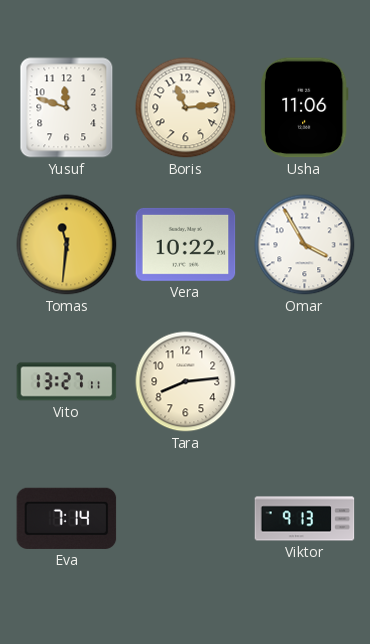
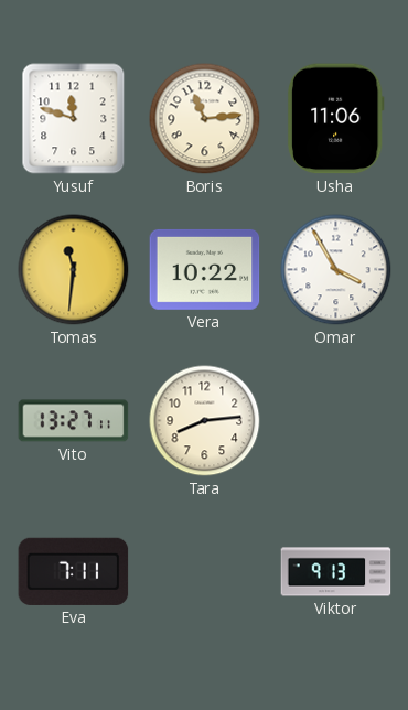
Eva: 7:14 -> 7:11 (74, 571)
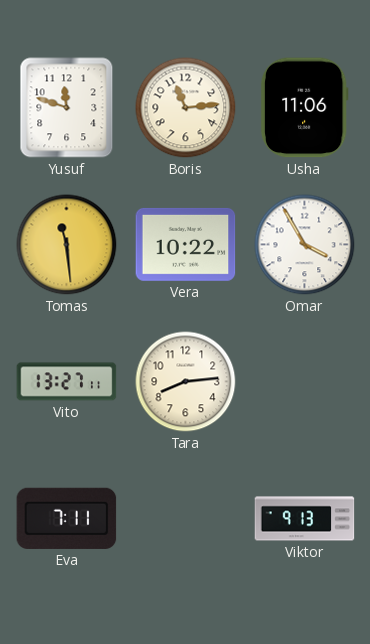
Tomas: 11:31 -> 11:29 (67, 245)
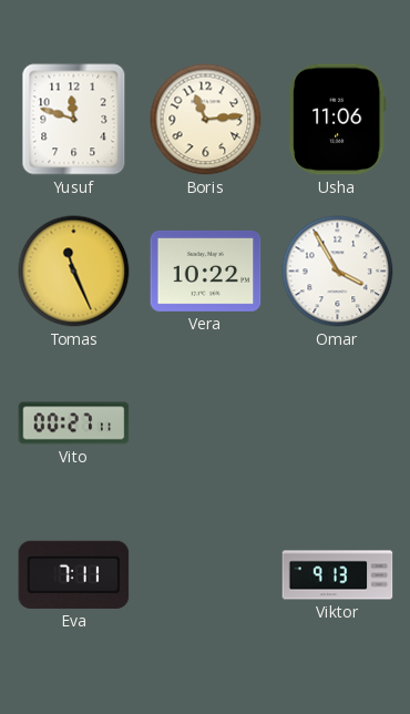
Tomas: 11:29 -> 11:26 (74, 272)
Vito: 13:27 -> 00:27 (74, 424)
Tara: 8:14 -> none (186, 382)
